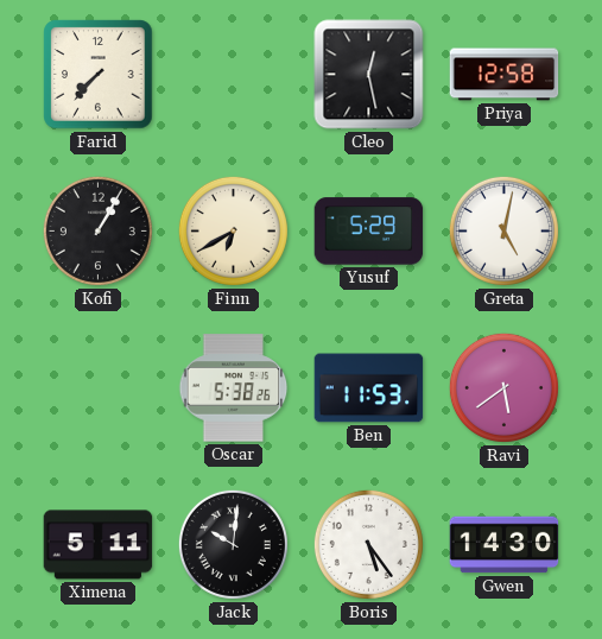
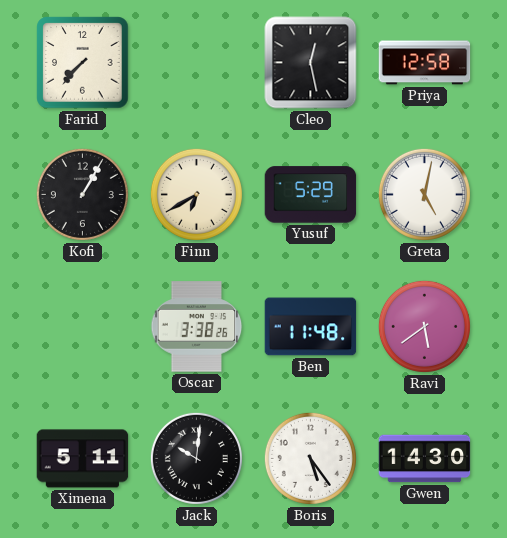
Oscar: 5:38 -> 3:38 (197, 327)
Ben: 11:53 -> 11:48 (311, 327)
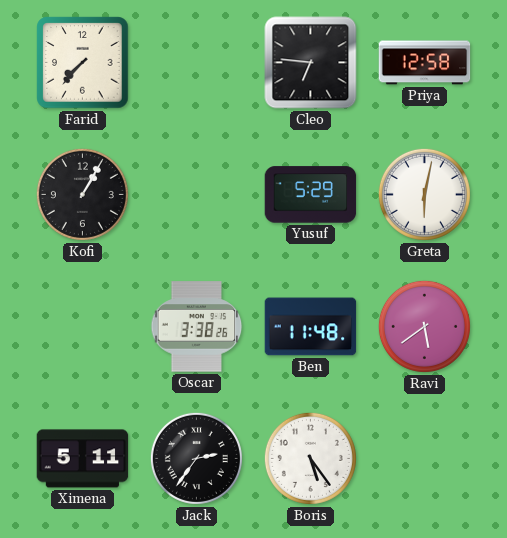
Cleo: 12:28 -> 6:46 (311, 63)
Finn: 6:40 -> none (196, 194)
Greta: 5:02 -> 6:02 (424, 194)
Jack: 10:01 -> 2:36 (196, 458)
Gwen: 14:30 -> none (425, 459)
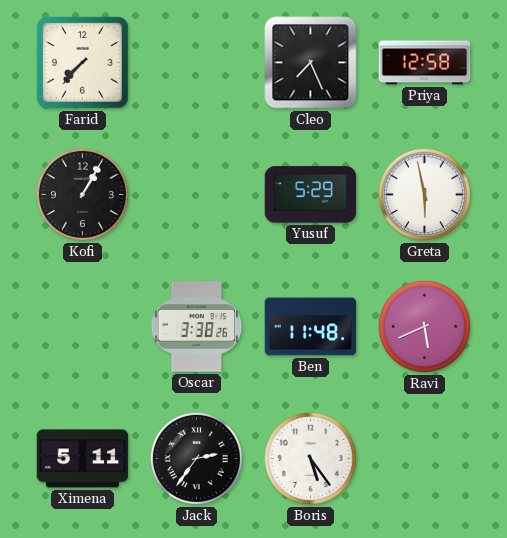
Cleo: 6:46 -> 7:26 (311, 63)
Greta: 6:02 -> 5:58 (424, 194)
Ravi: 5:39 -> 5:41 (424, 326)
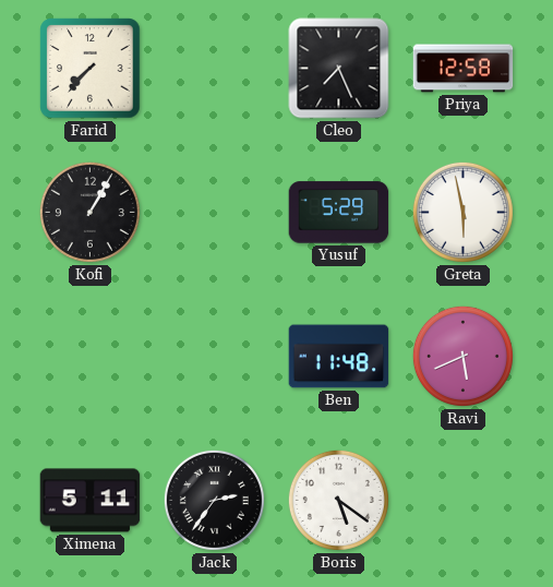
Oscar: 3:38 -> none (197, 327)
Boris: 5:24 -> 5:21 (338, 500)
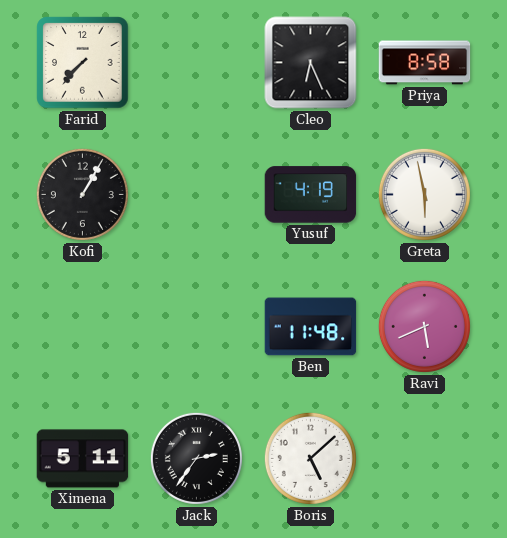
Cleo: 7:26 -> 6:26 (311, 63)
Priya: 12:58 -> 8:58 (425, 63)
Yusuf: 5:29 -> 4:19 (311, 195)
Boris: 5:21 -> 5:08 (310, 458)
